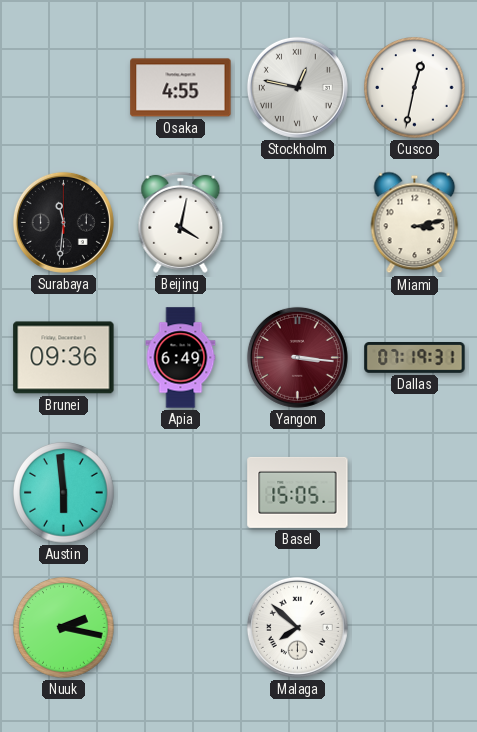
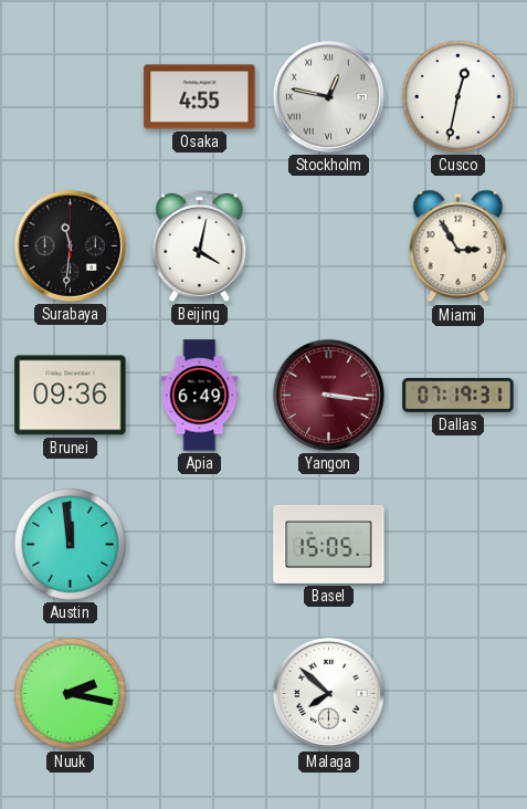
Miami: 3:13 -> 2:55 (459, 246)
Austin: 5:59 -> 11:59 (71, 545)
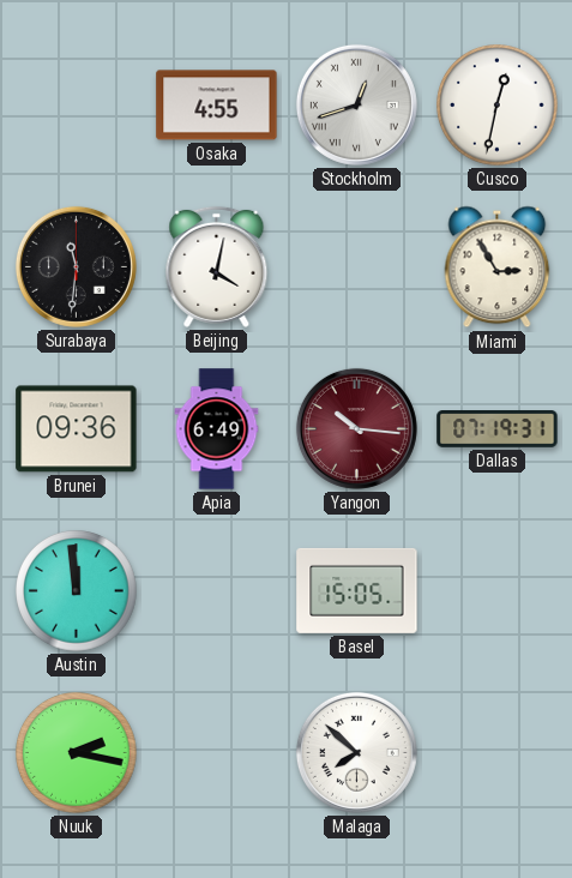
Stockholm: 12:47 -> 12:42 (356, 104)
Yangon: 3:16 -> 10:16 (356, 428)
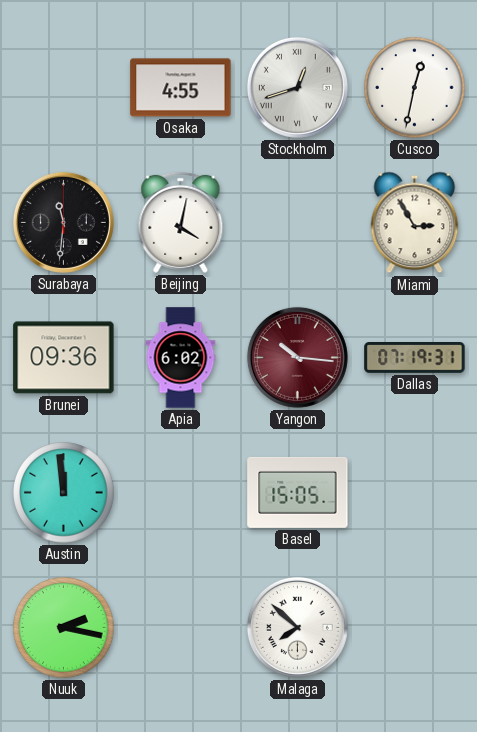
Apia: 6:49 -> 6:02 (181, 358)
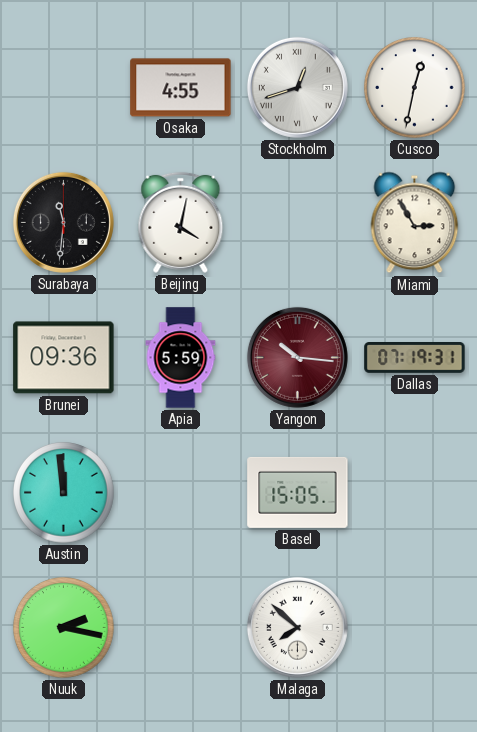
Apia: 6:02 -> 5:59 (181, 358)
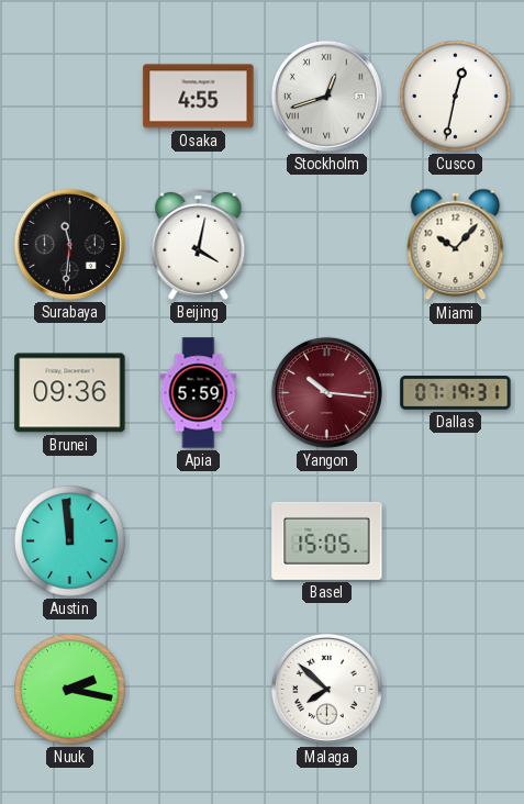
Miami: 2:55 -> 10:07 (456, 245)
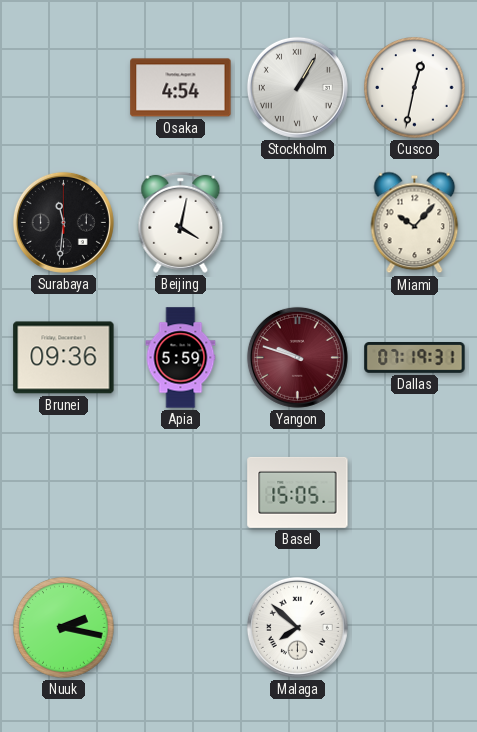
Osaka: 4:55 -> 4:54 (181, 88)
Stockholm: 12:42 -> 1:05 (297, 87)
Yangon: 10:16 -> 9:48 (297, 357)
Austin: 11:59 -> none (70, 541)
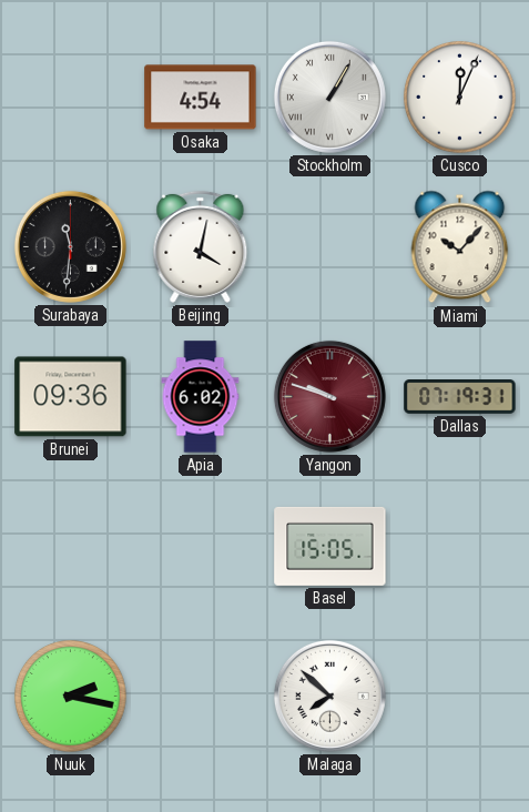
Cusco: 12:32 -> 12:04 (460, 98)
Apia: 5:59 -> 6:02 (201, 397)
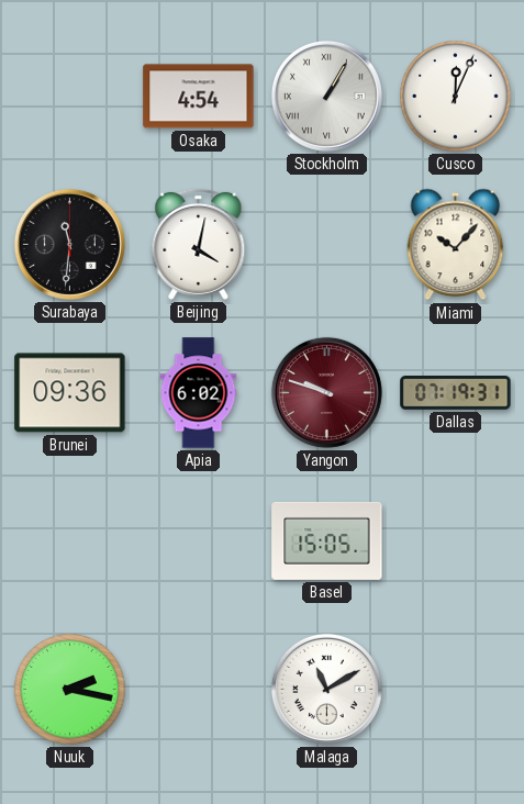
Malaga: 7:52 -> 11:10 (326, 689)
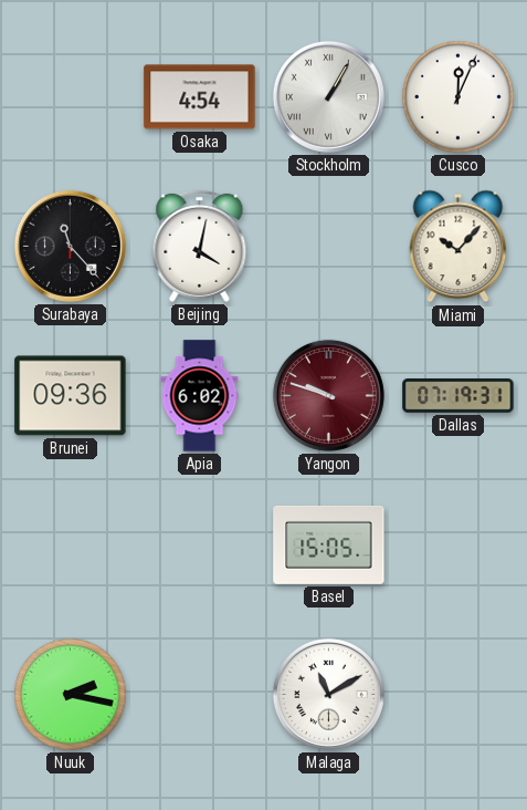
Surabaya: 11:31 -> 11:23 (70, 246)
